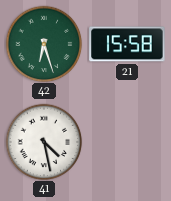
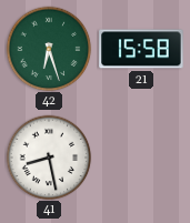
41: 4:28 -> 8:28 (49, 158)
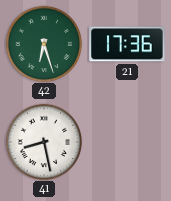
21: 15:58 -> 17:36 (127, 44)
